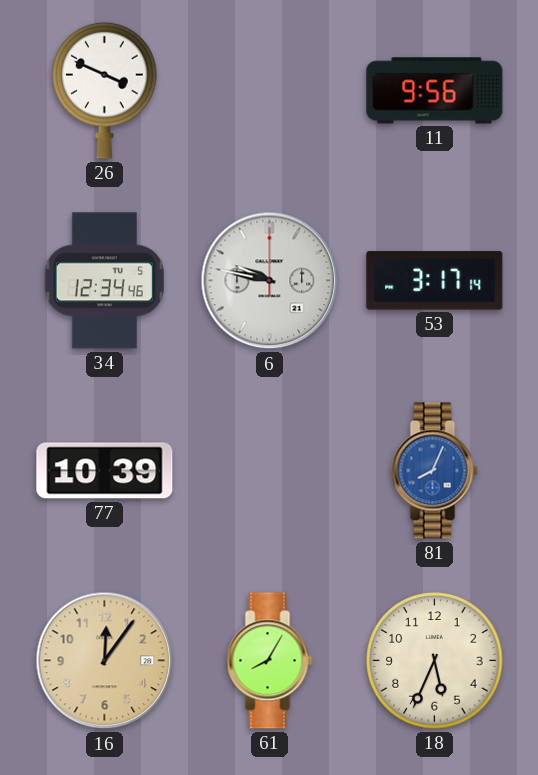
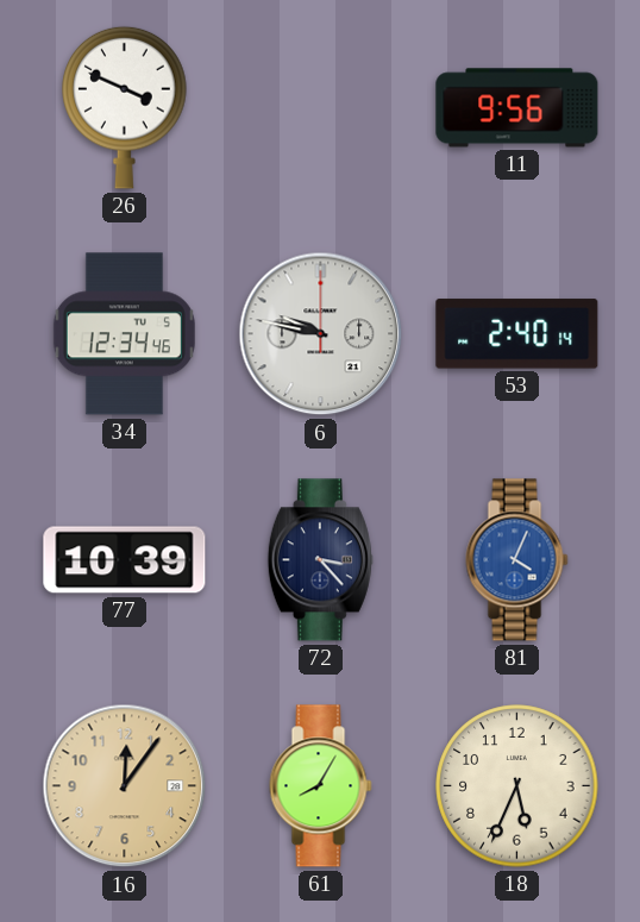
53: 3:17 -> 2:40 (517, 334)
72: none -> 3:23 (320, 560)
81: 8:04 -> 4:04 (517, 560)
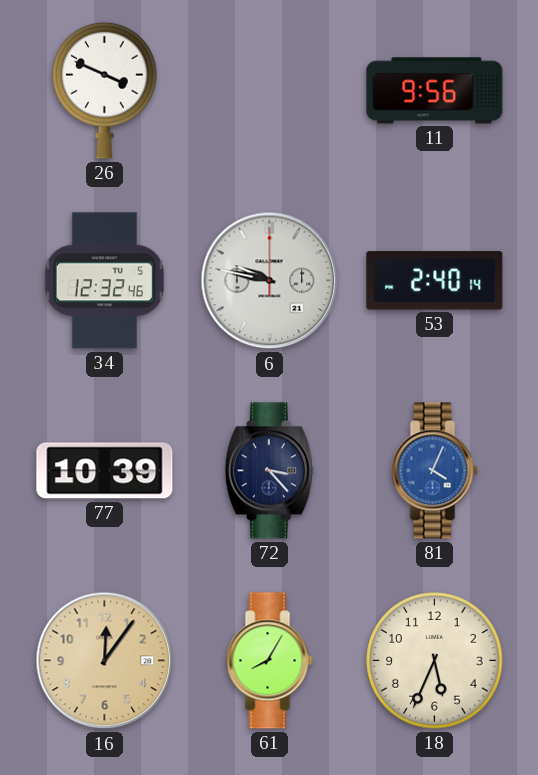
34: 12:34 -> 12:32 (104, 281)
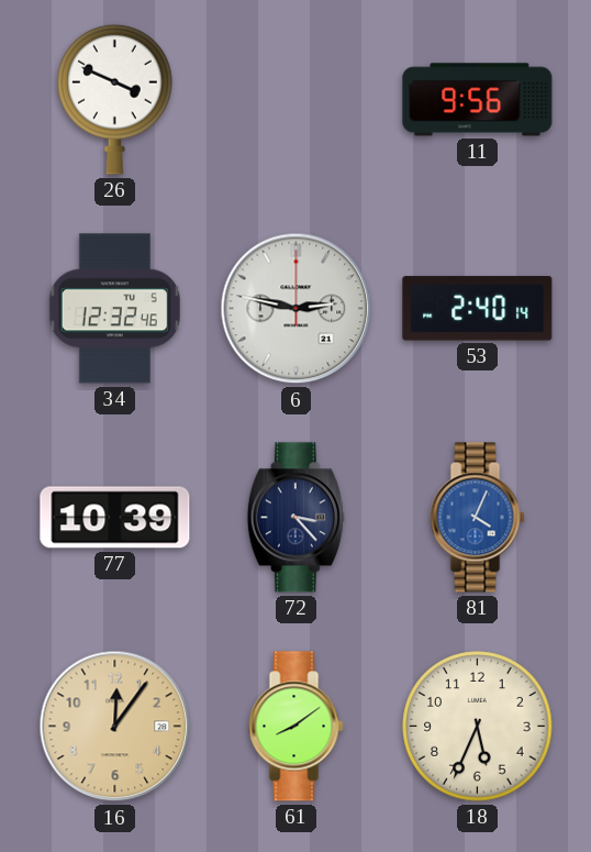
6: 9:47 -> 2:47 (297, 309)
61: 8:05 -> 8:09 (297, 727)
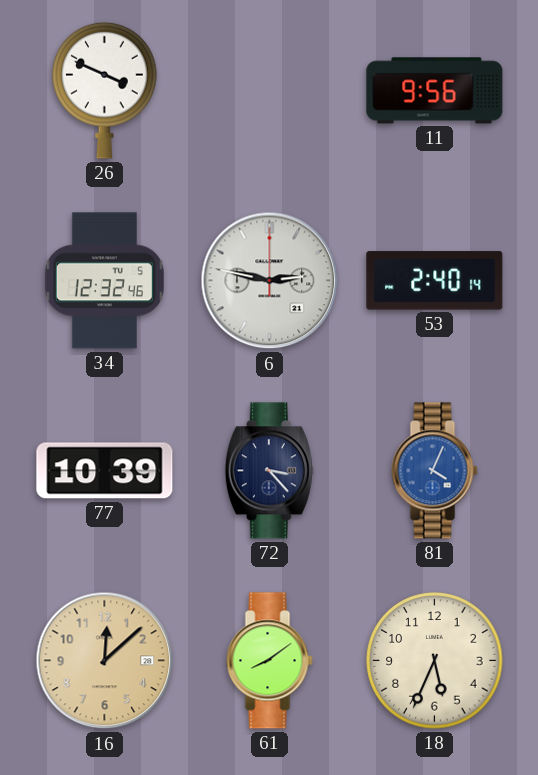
16: 12:06 -> 12:08 (105, 661)
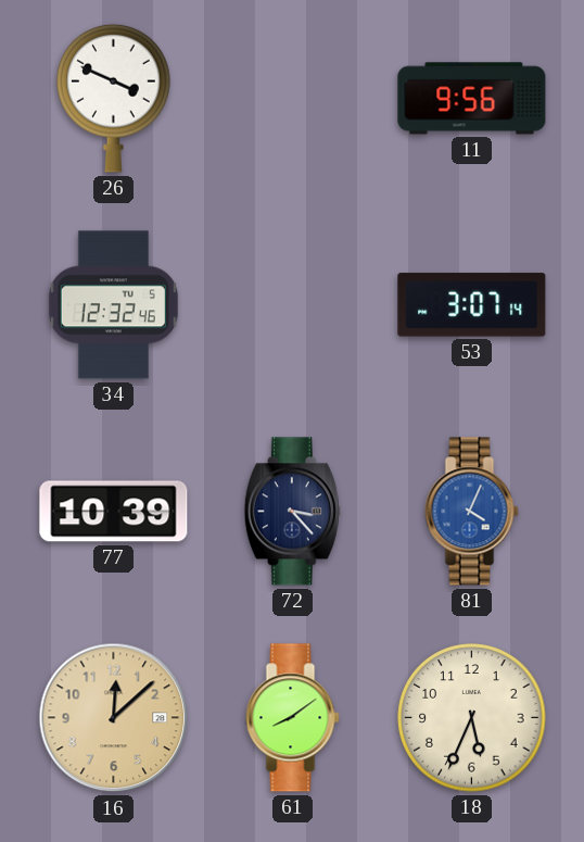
6: 2:47 -> none (270, 281)
53: 2:40 -> 3:07 (472, 305)
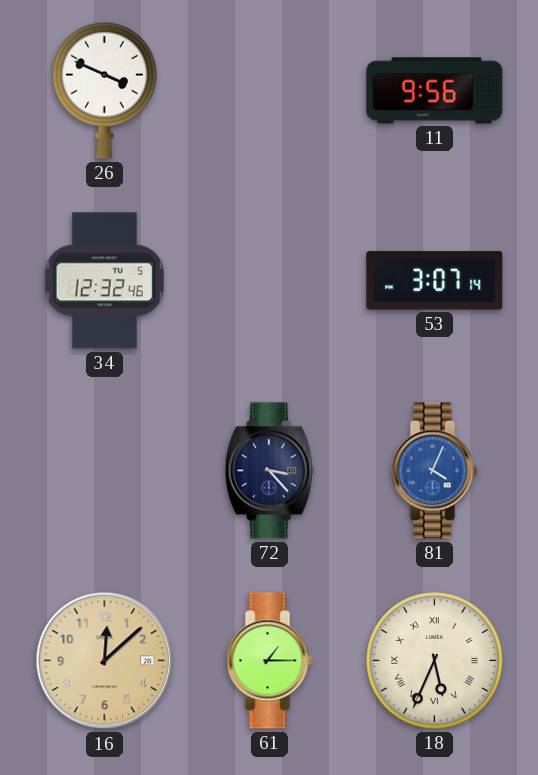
77: 10:39 -> none (114, 512)
61: 8:09 -> 1:15 (270, 661)
18 numerals: Arabic -> Roman (435, 661)
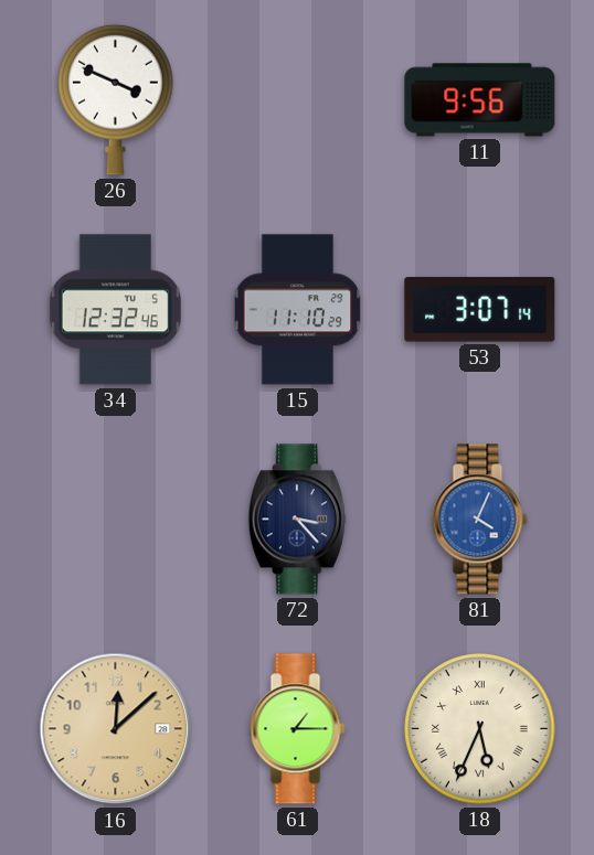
15: none -> 11:10 (298, 310)
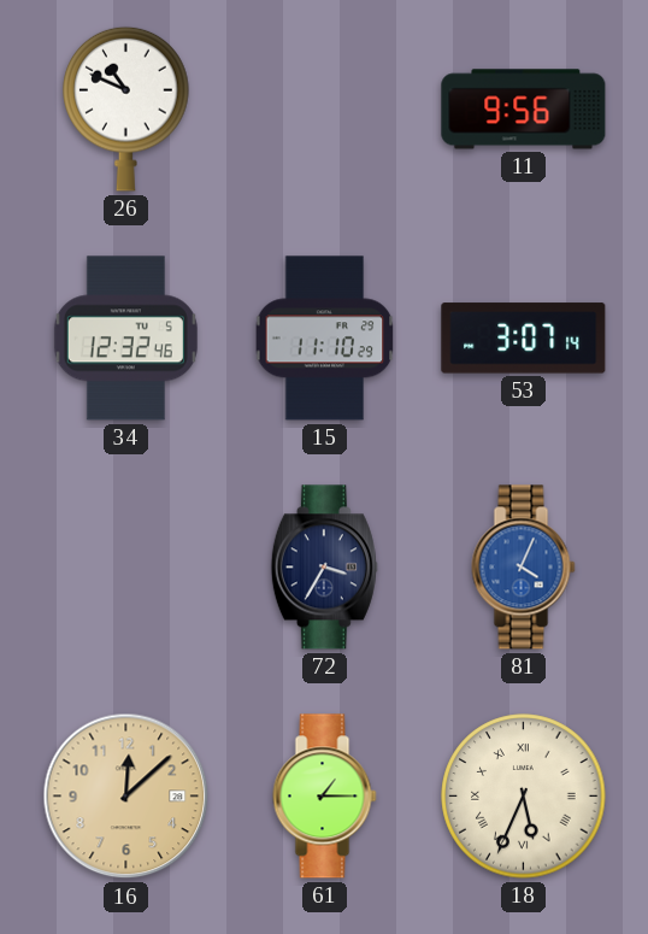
26: 3:49 -> 10:49 (126, 108)
72: 3:23 -> 3:35 (324, 568)
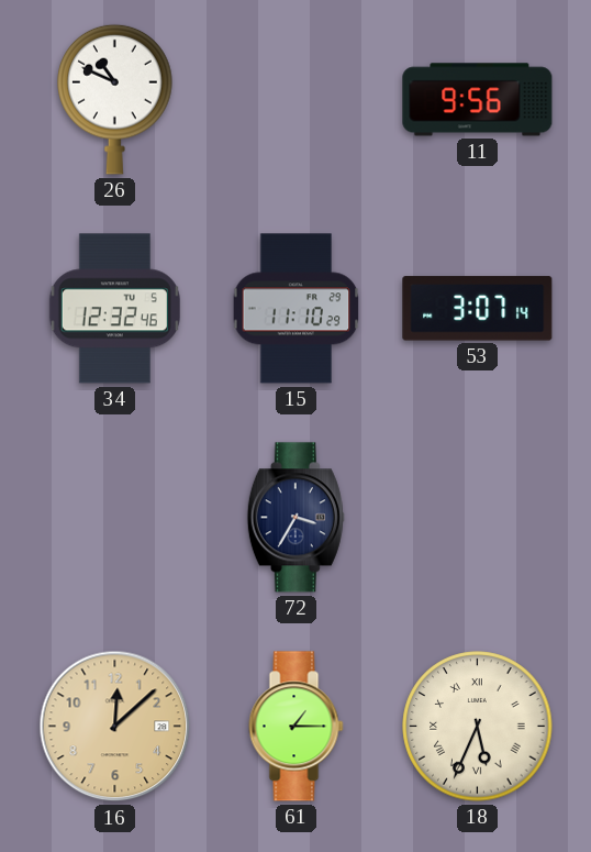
81: 4:04 -> none (524, 568)
